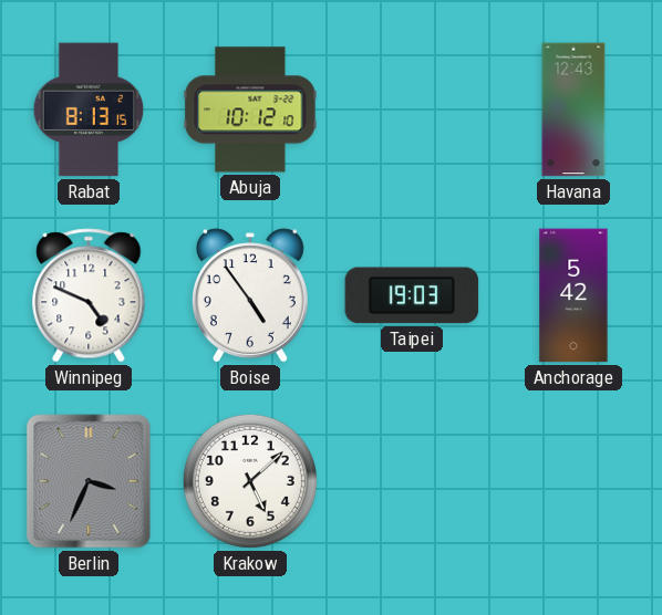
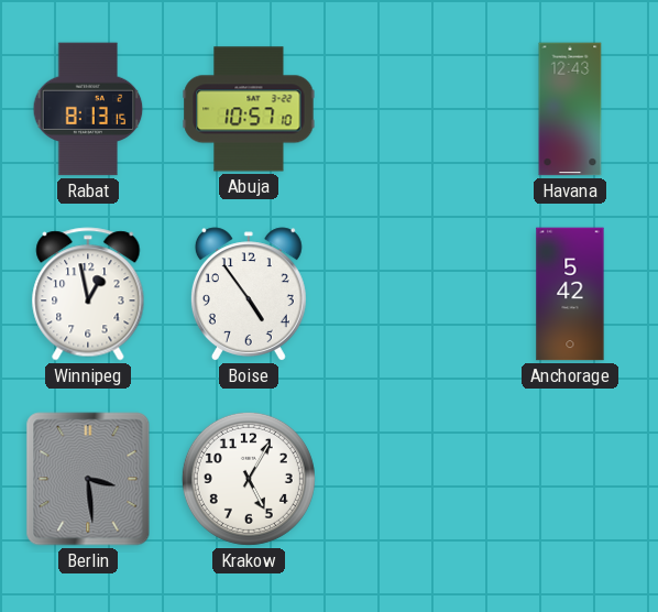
Abuja: 10:12 -> 10:57 (249, 109)
Winnipeg: 4:49 -> 12:58 (88, 294)
Taipei: 19:03 -> none (412, 295)
Berlin: 3:34 -> 3:29 (88, 479)
Krakow: 5:08 -> 5:05 (249, 479)
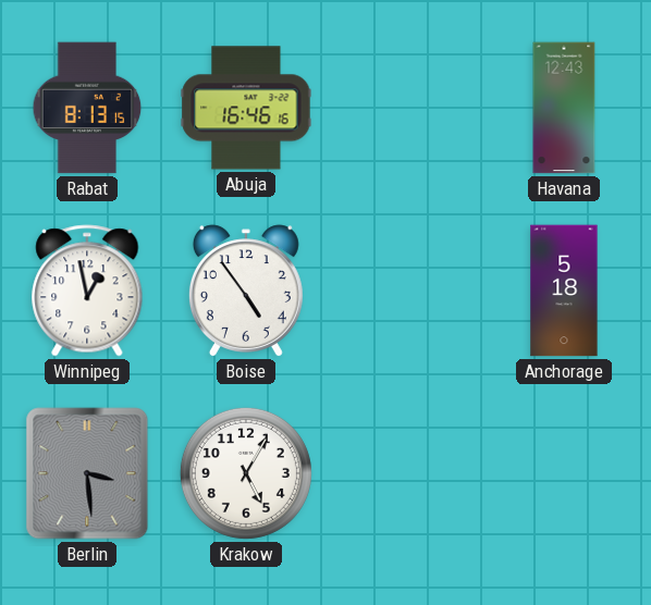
Abuja: 10:57 -> 16:46 (246, 108)
Anchorage: 5:42 -> 5:18 (564, 291)
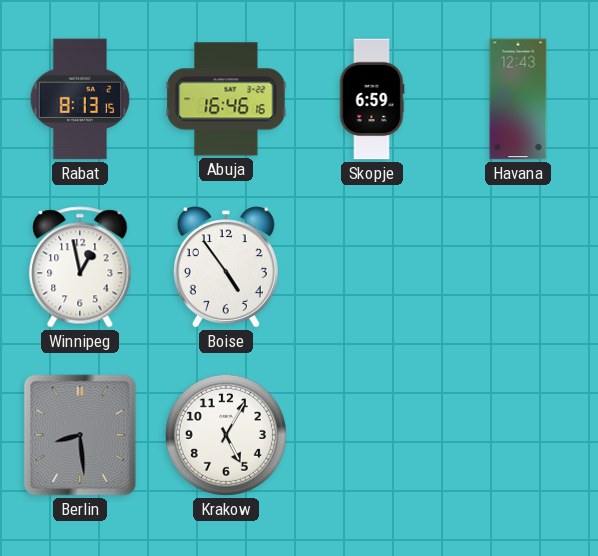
Skopje: none -> 6:59 (372, 99)
Anchorage: 5:18 -> none (564, 291)
Berlin: 3:29 -> 8:29 (80, 435)
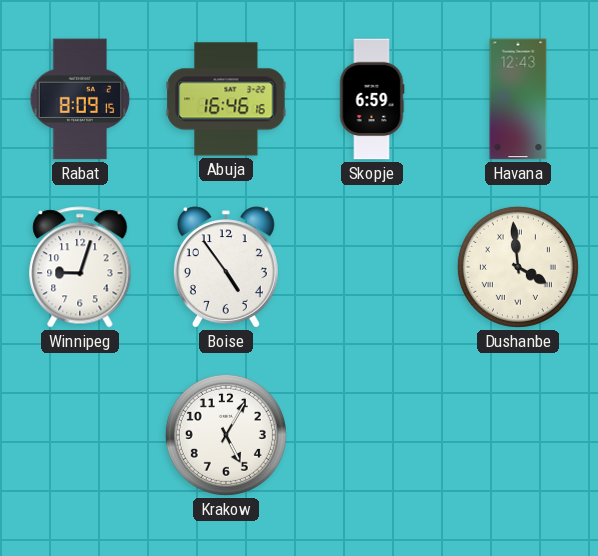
Rabat: 8:13 -> 8:09 (80, 99)
Winnipeg: 12:58 -> 9:03 (80, 267)
Dushanbe: none -> 3:59 (518, 267)
Berlin: 8:29 -> none (80, 435)
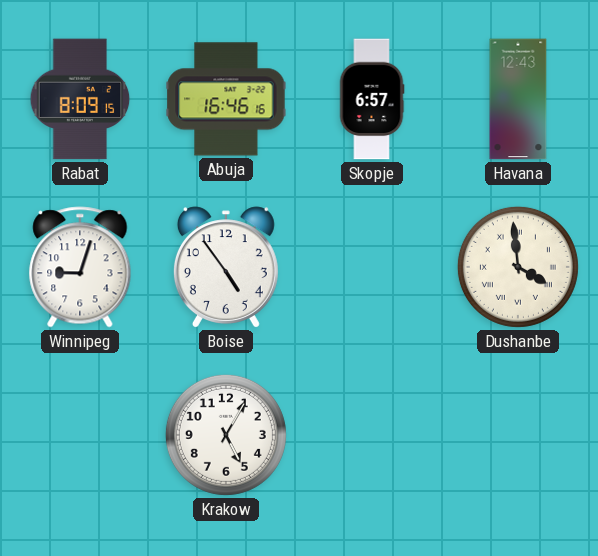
Skopje: 6:59 -> 6:57 (372, 99)
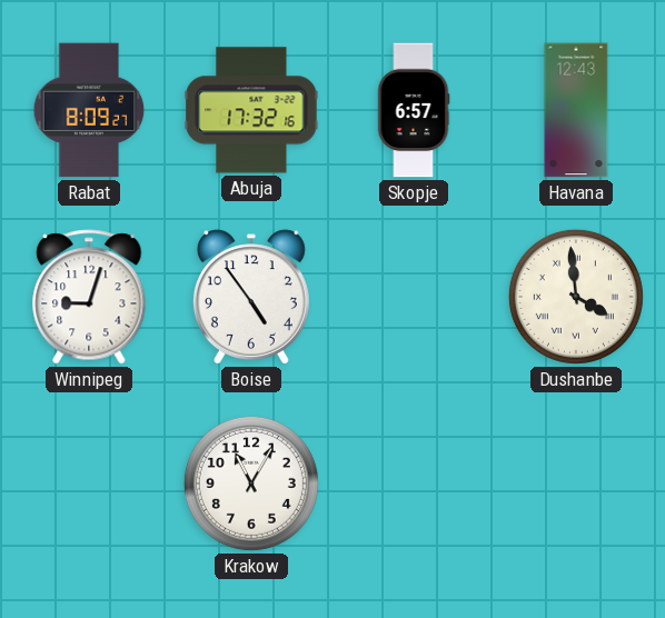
Rabat: 8:09:15 -> 8:09:27 (89, 110)
Abuja: 16:46 -> 17:32 (251, 110)
Krakow: 5:05 -> 11:05 (251, 484)
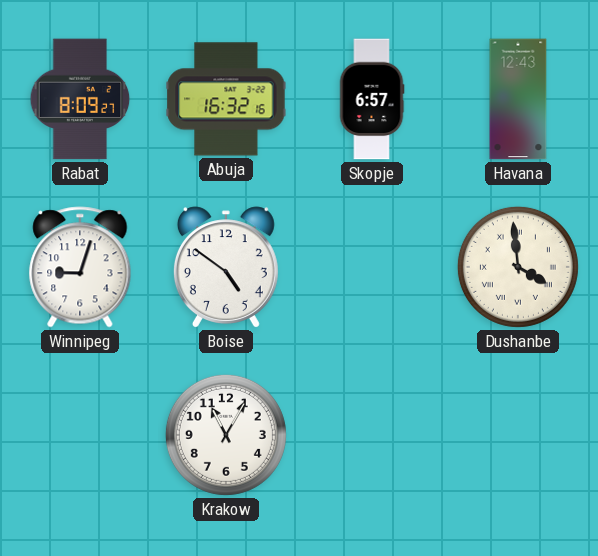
Abuja: 17:32 -> 16:32 (226, 99)
Boise: 4:54 -> 4:51 (226, 267)
